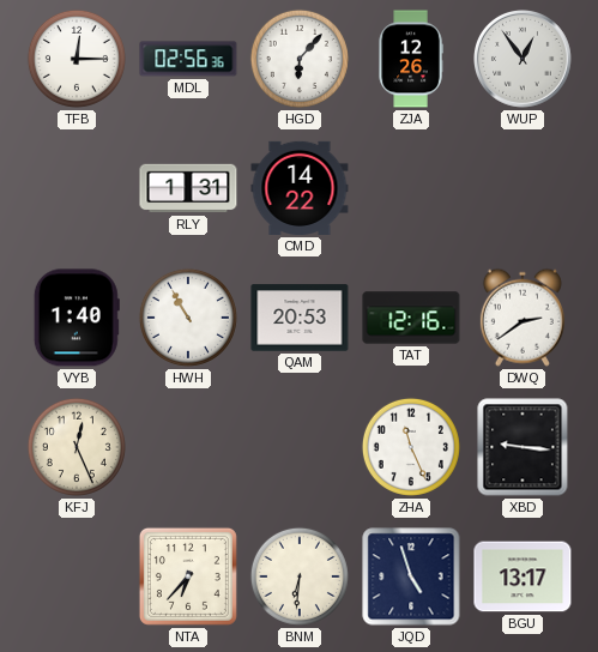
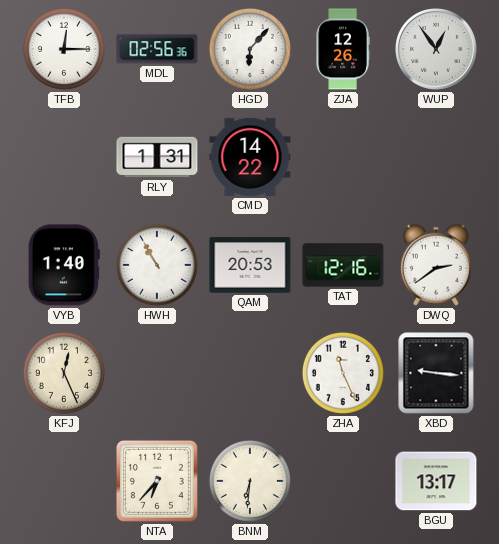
JQD: 4:57 -> none (411, 576)
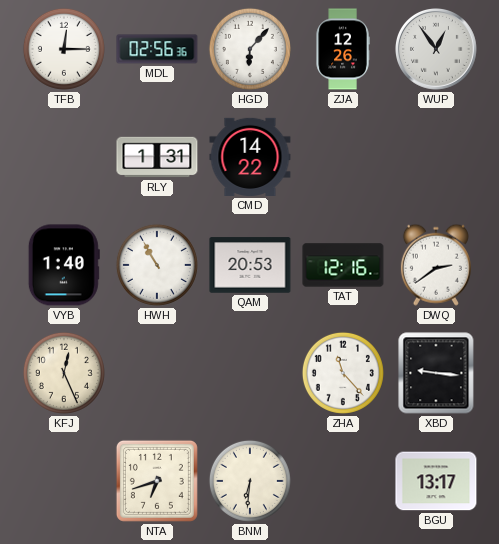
ZHA: 11:26 -> 11:23 (343, 373)
NTA: 6:37 -> 6:42 (157, 481)
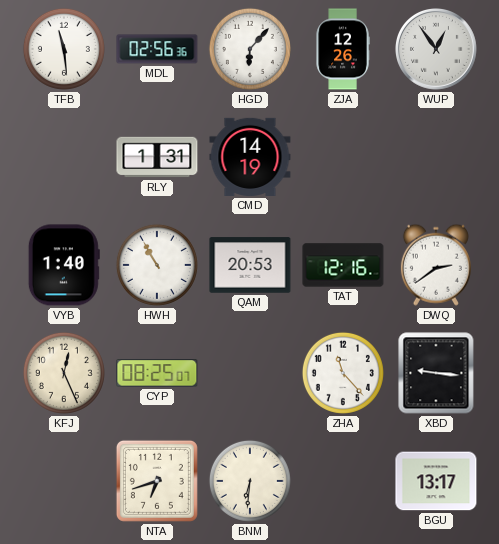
TFB: 12:15 -> 11:29 (64, 49)
CMD: 14:22 -> 14:19 (250, 157)
CYP: none -> 08:25 (157, 373)
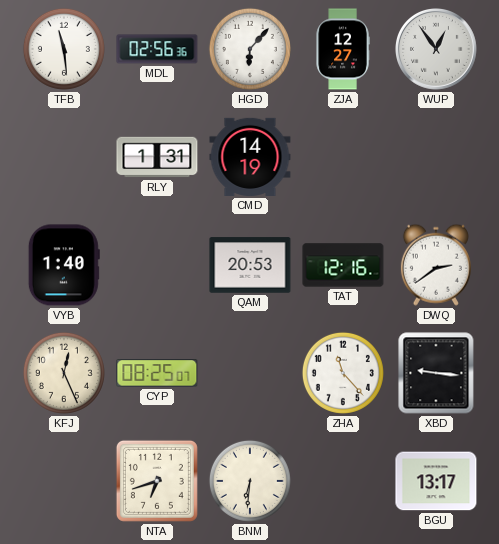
ZJA: 12:26 -> 12:27 (343, 49)
HWH: 10:55 -> none (157, 265)
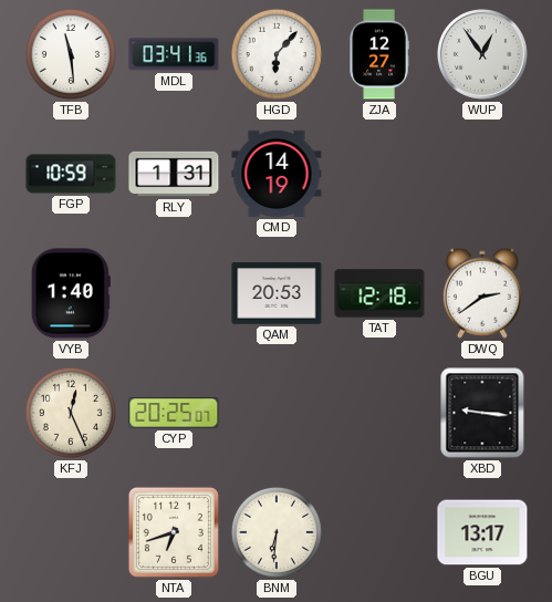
MDL: 02:56 -> 03:41 (174, 54)
FGP: none -> 10:59 (71, 174)
TAT: 12:16 -> 12:18 (379, 293)
CYP: 08:25 -> 20:25 (174, 413)
ZHA: 11:23 -> none (343, 373)
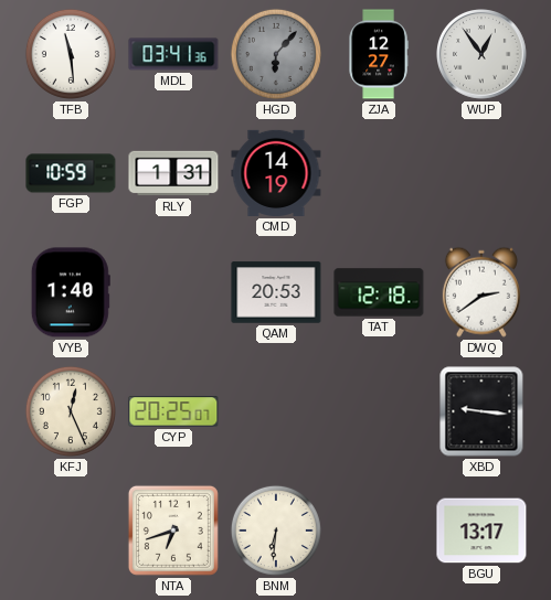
HGD dial: white -> grey (276, 54)
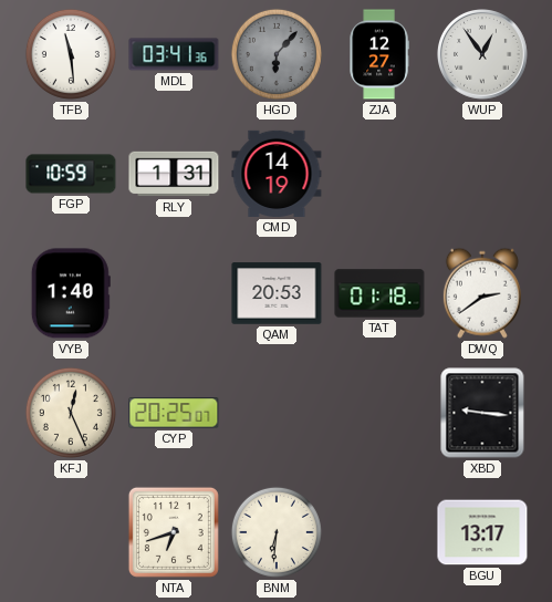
TAT: 12:18 -> 01:18 (379, 293)
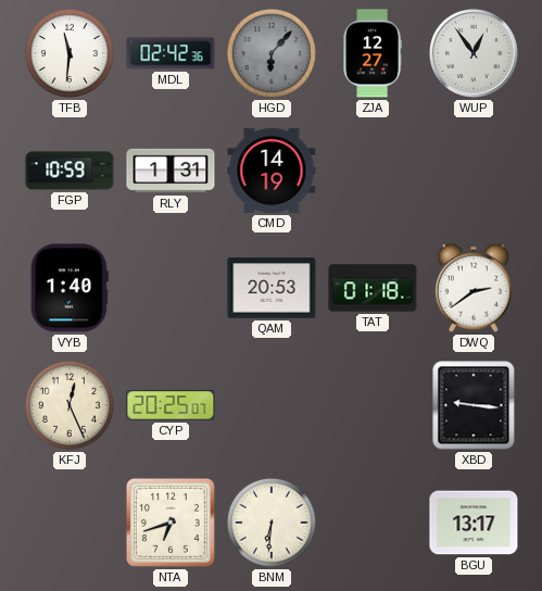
TFB: 11:29 -> 11:31 (70, 53)
MDL: 03:41 -> 02:42 (171, 53)
